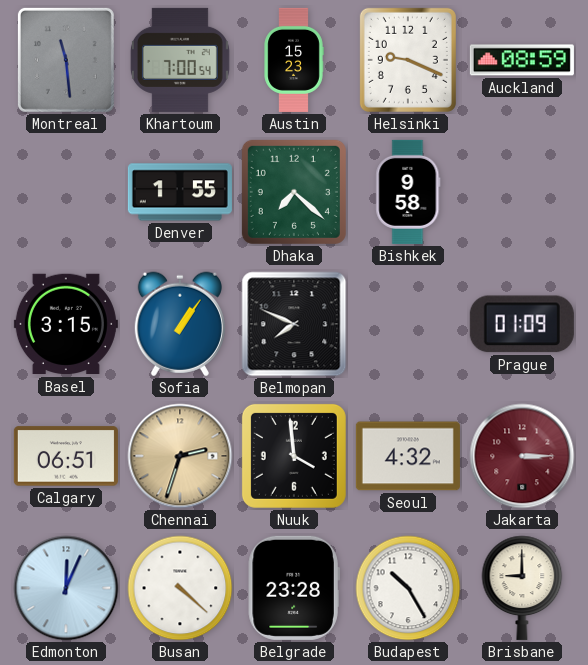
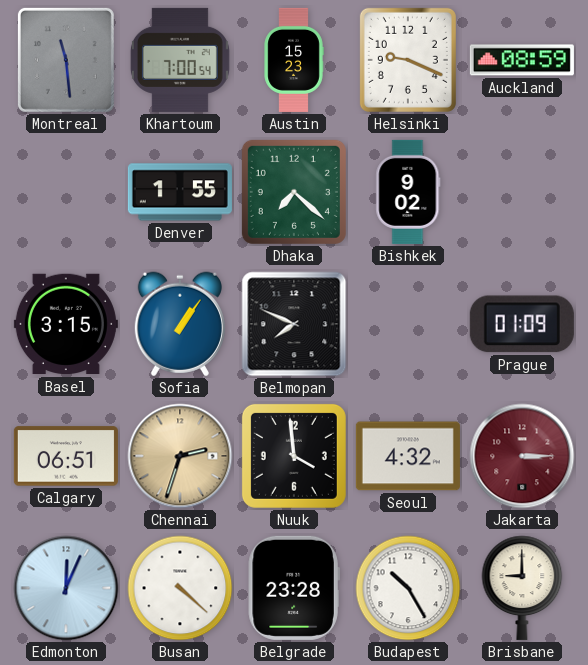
Bishkek: 9:58 -> 9:02 (408, 192)
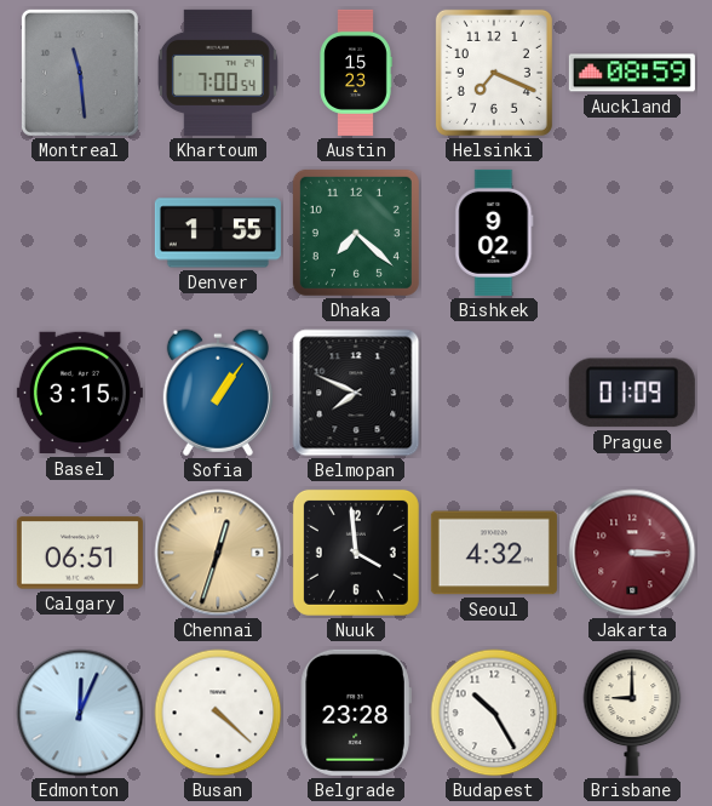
Helsinki: 9:19 -> 7:19 (494, 73)
Chennai: 2:33 -> 12:33 (218, 553)
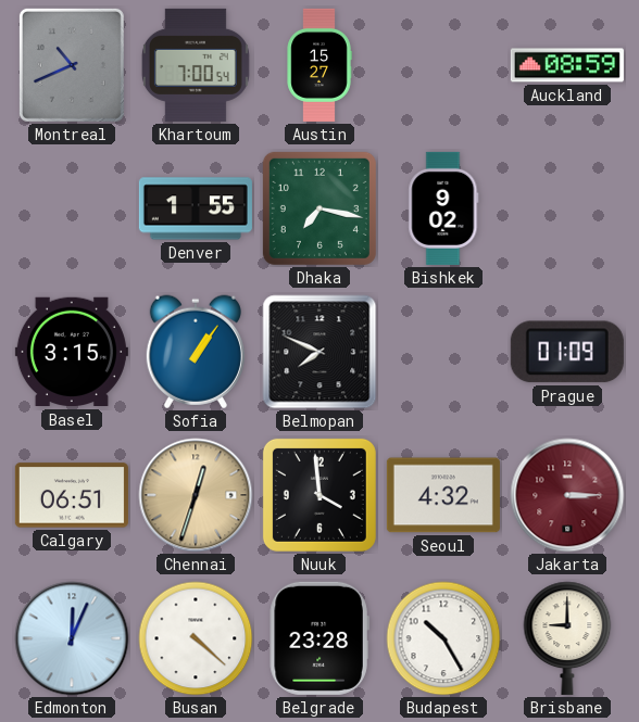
Montreal: 11:29 -> 10:41 (72, 65)
Austin: 15:23 -> 15:27 (319, 65)
Helsinki: 7:19 -> none (494, 73)
Dhaka: 7:22 -> 7:17 (319, 208)
